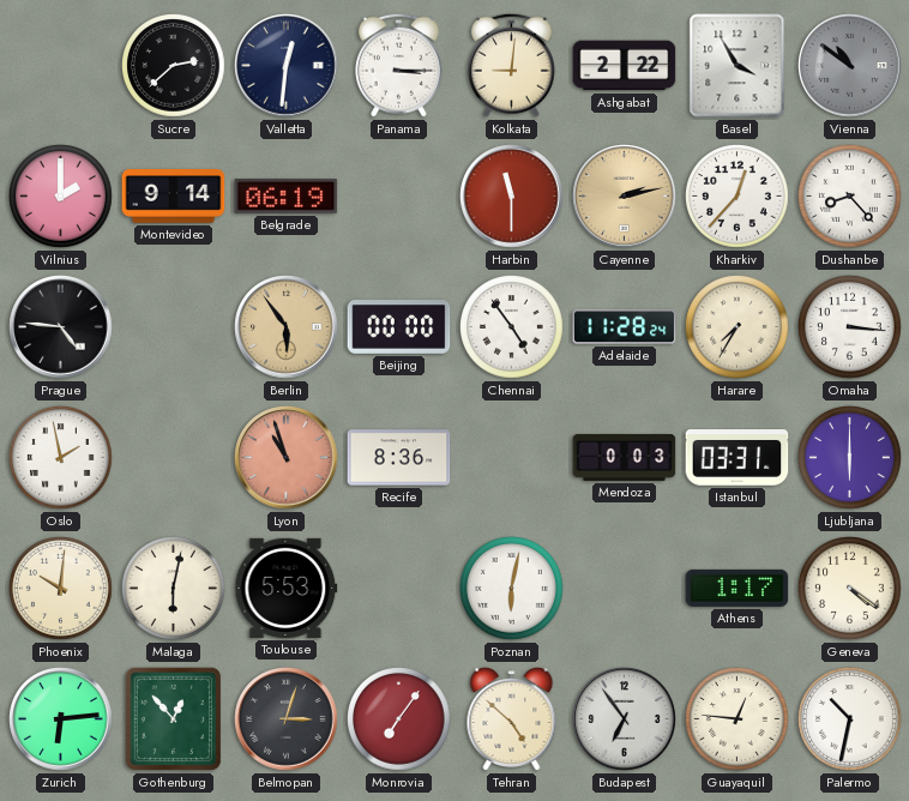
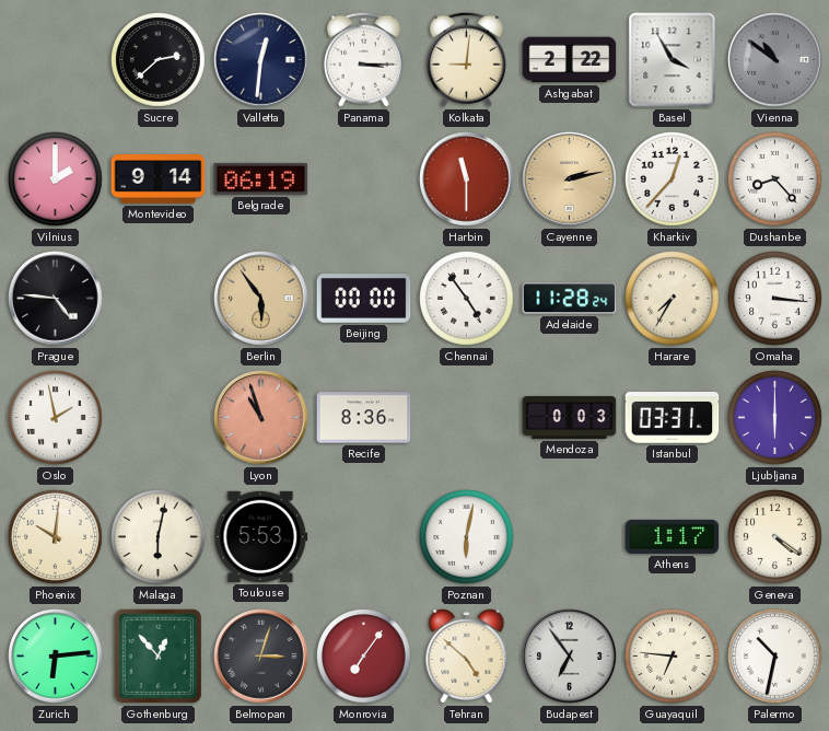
Guayaquil: 12:46 -> 6:46 (673, 657)
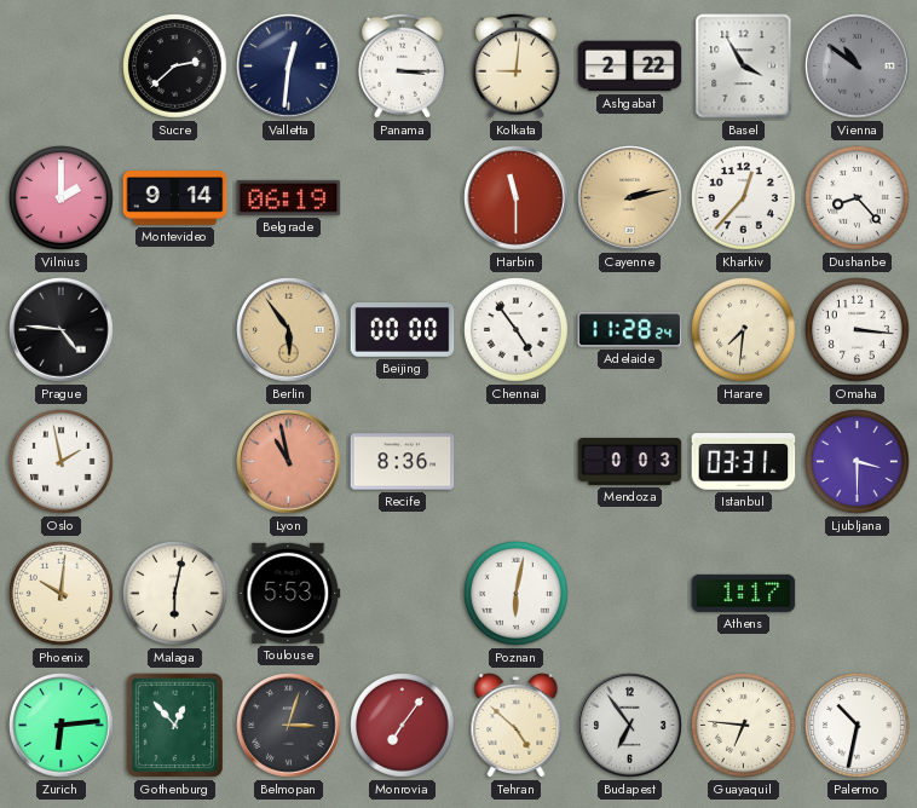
Harare: 7:35 -> 7:31 (744, 330)
Lyon: 10:57 -> 10:58 (289, 462)
Ljubljana: 6:00 -> 3:30 (858, 462)
Geneva: 4:21 -> none (775, 537)
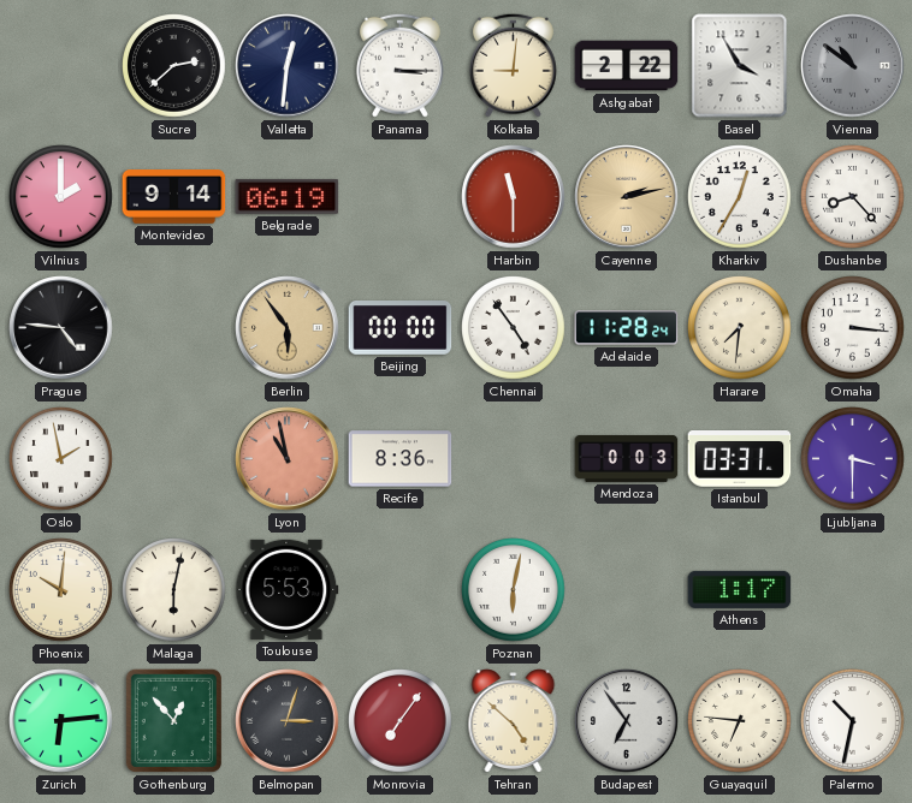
Kharkiv: 12:37 -> 12:35 (740, 197)
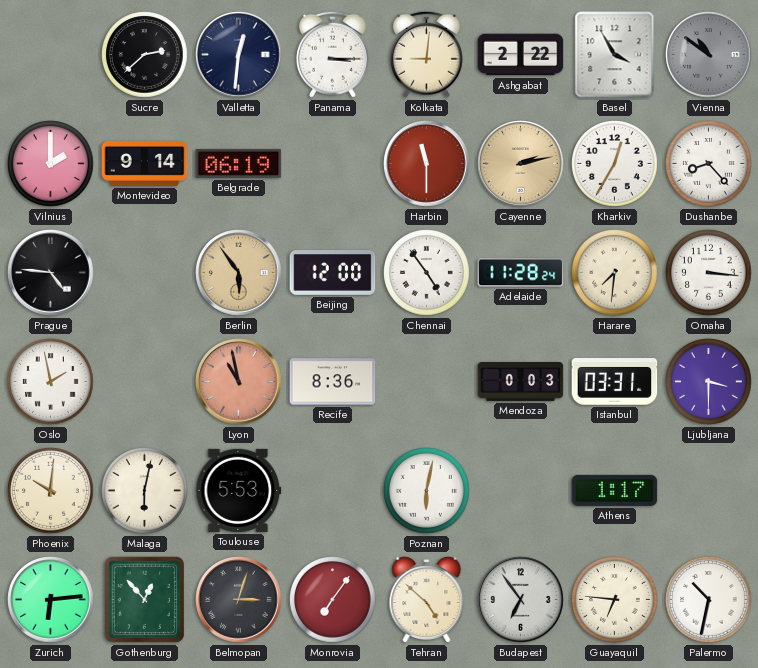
Beijing: 00:00 -> 12:00 (333, 273)
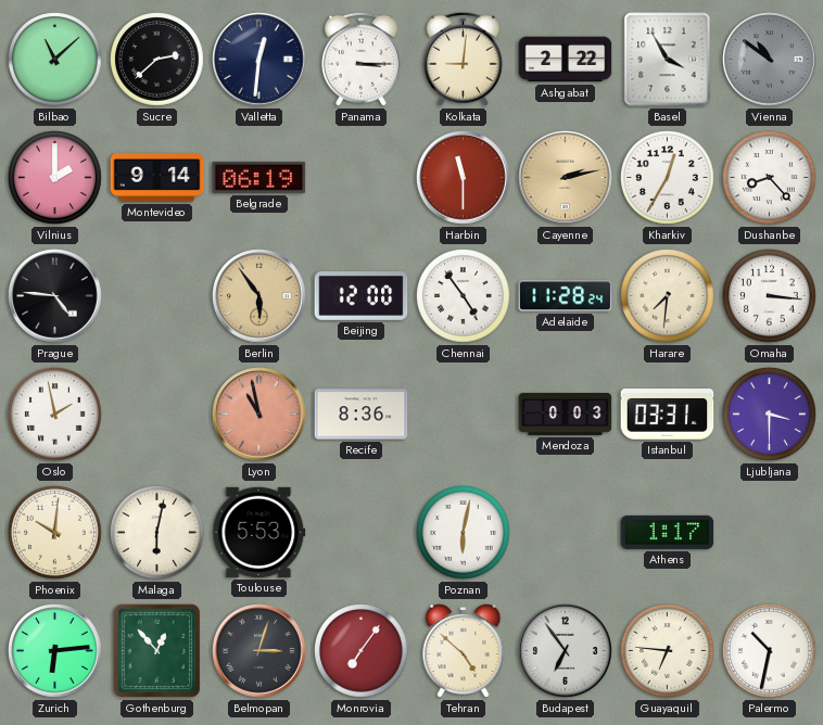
Bilbao: none -> 11:08 (55, 60)
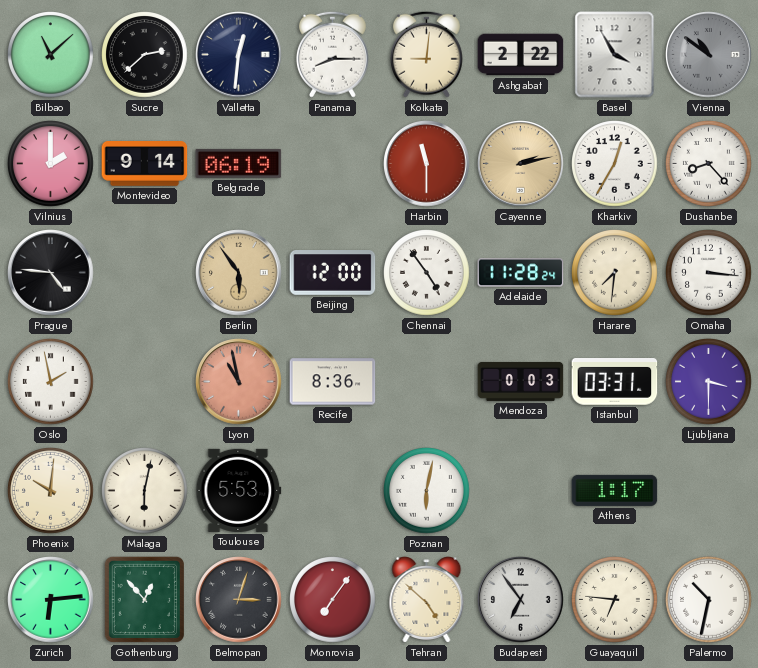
Panama: 3:15 -> 8:15 (332, 54)
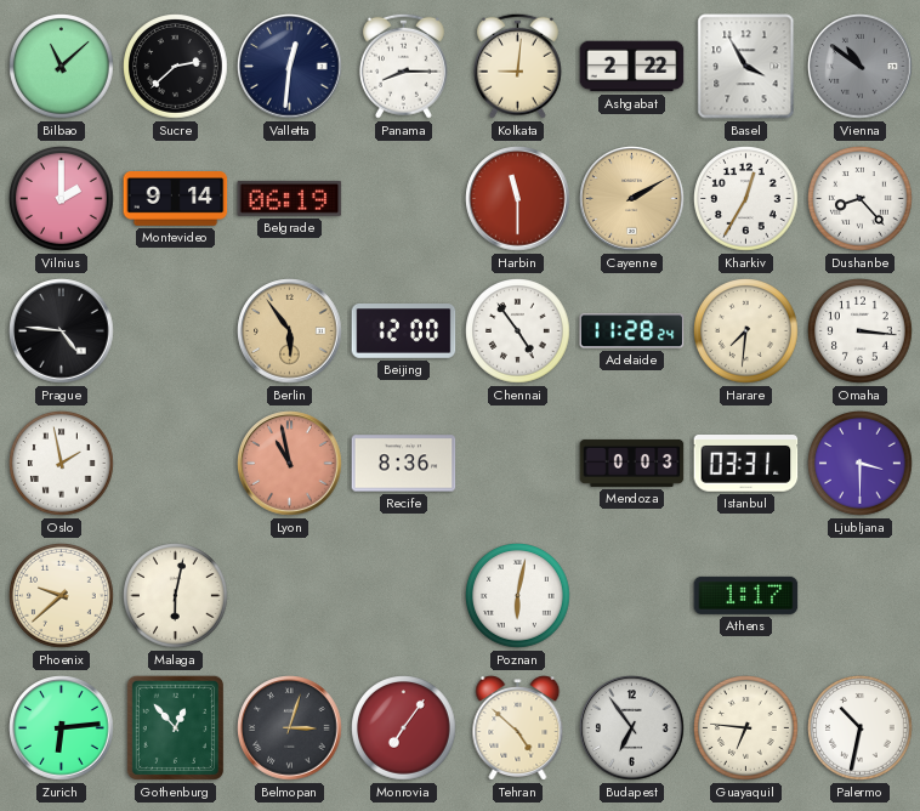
Cayenne: 2:13 -> 2:10 (632, 199)
Phoenix: 10:01 -> 9:38 (62, 596)
Toulouse: 5:53 -> none (239, 490)
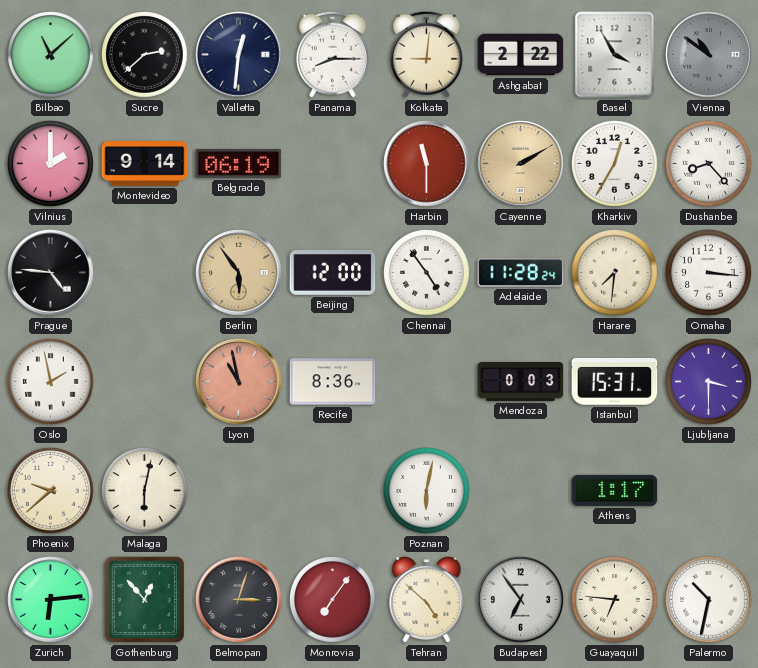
Istanbul: 03:31 -> 15:31 (615, 382)
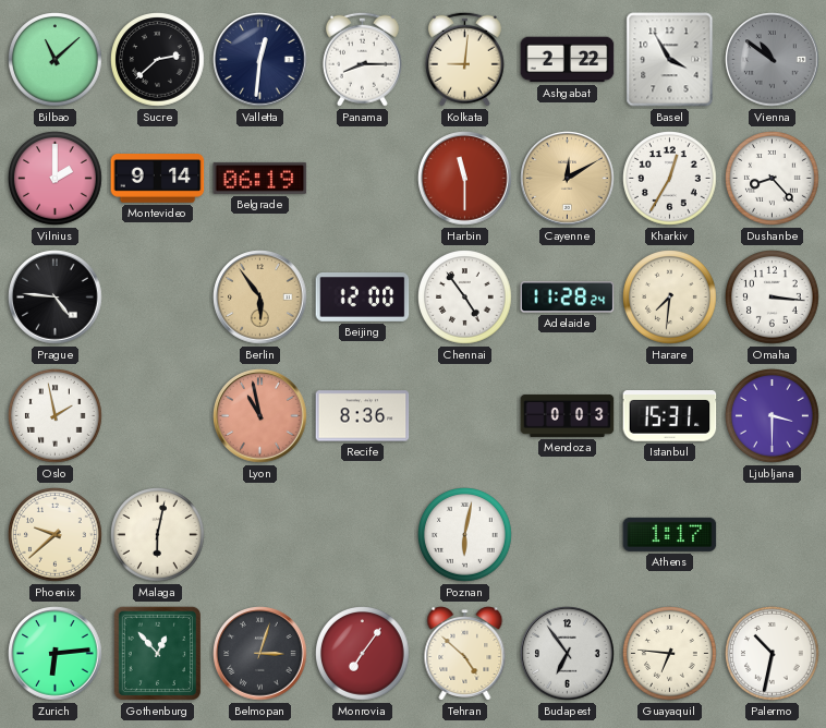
Cayenne: 2:10 -> 12:10 (568, 179)
